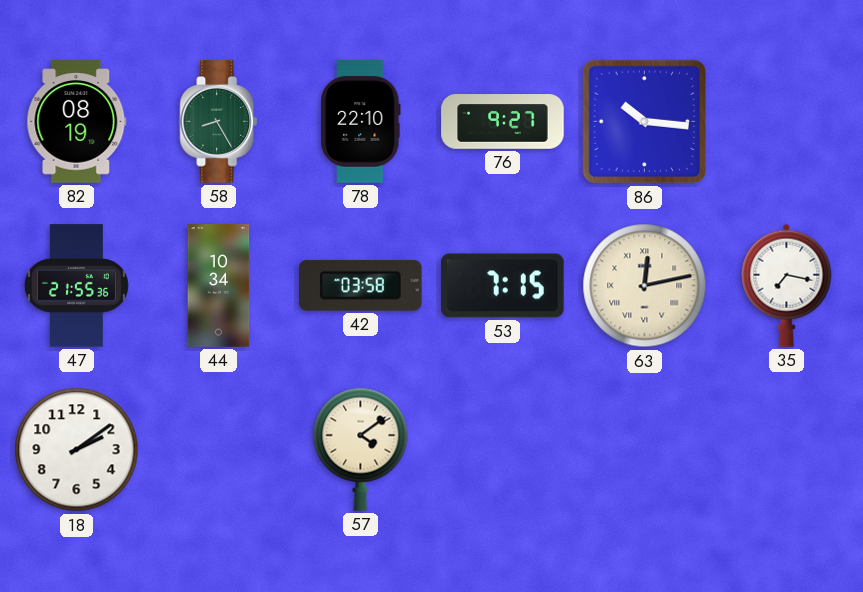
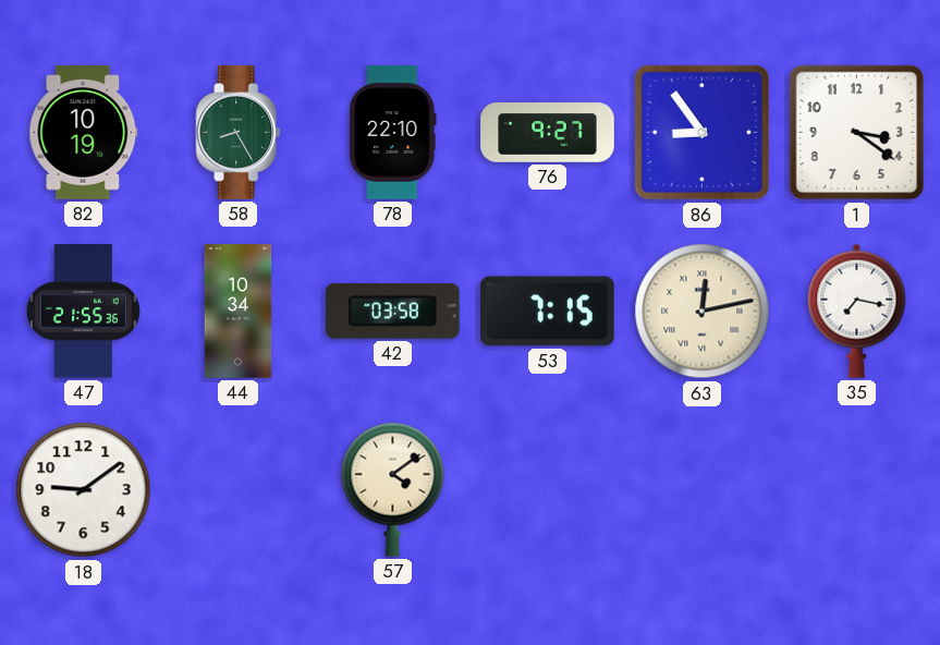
82: 08:19 -> 10:19 (84, 133)
86: 10:16 -> 8:54 (703, 133)
1: none -> 3:21 (857, 133)
18: 2:09 -> 9:09 (84, 490)
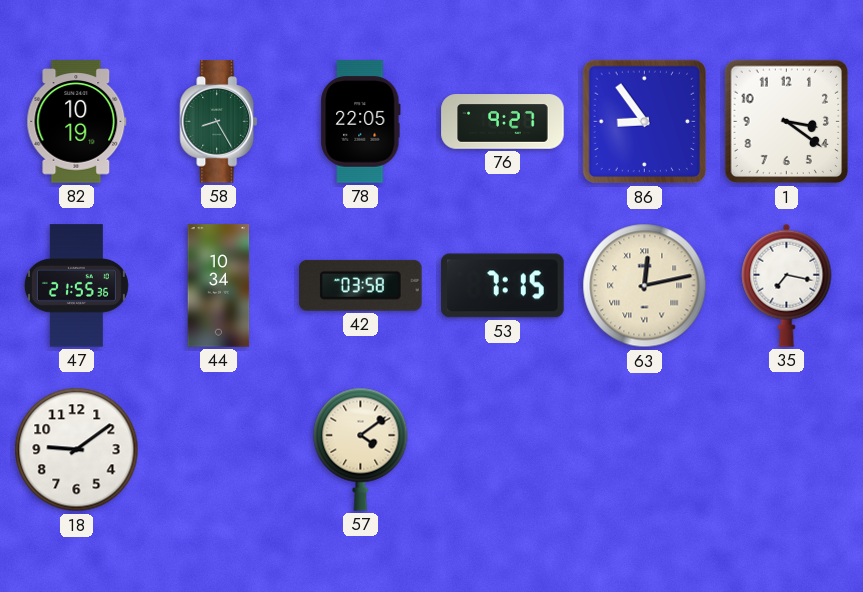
78: 22:10 -> 22:05 (361, 122)
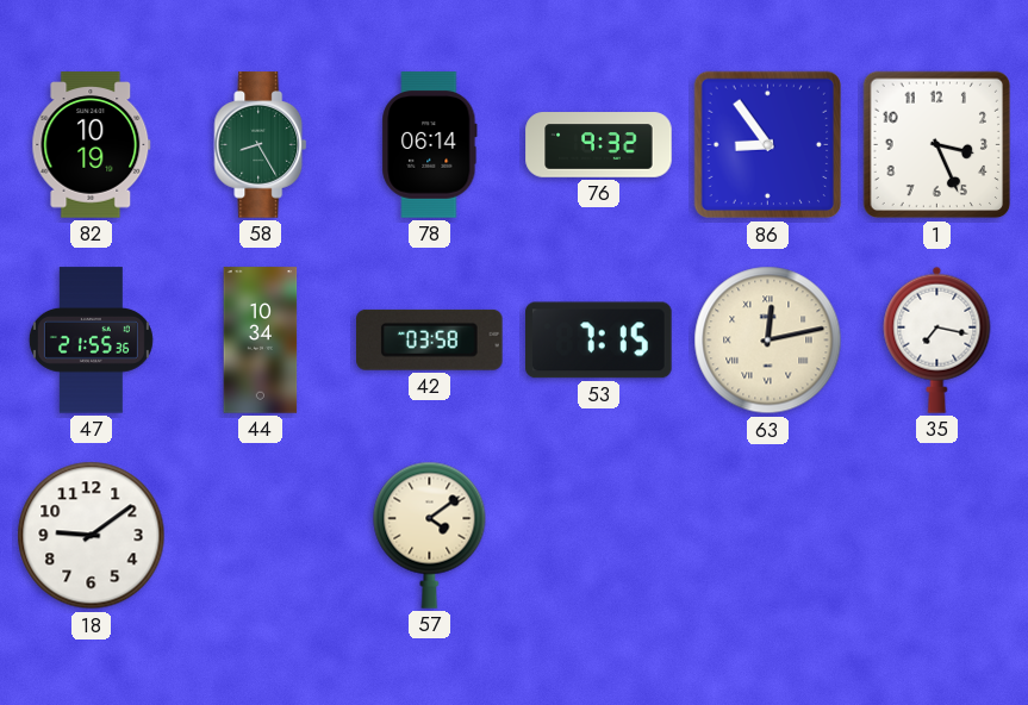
78: 22:05 -> 06:14 (430, 145)
76: 9:27 -> 9:32 (599, 145)
1: 3:21 -> 3:26 (937, 145)
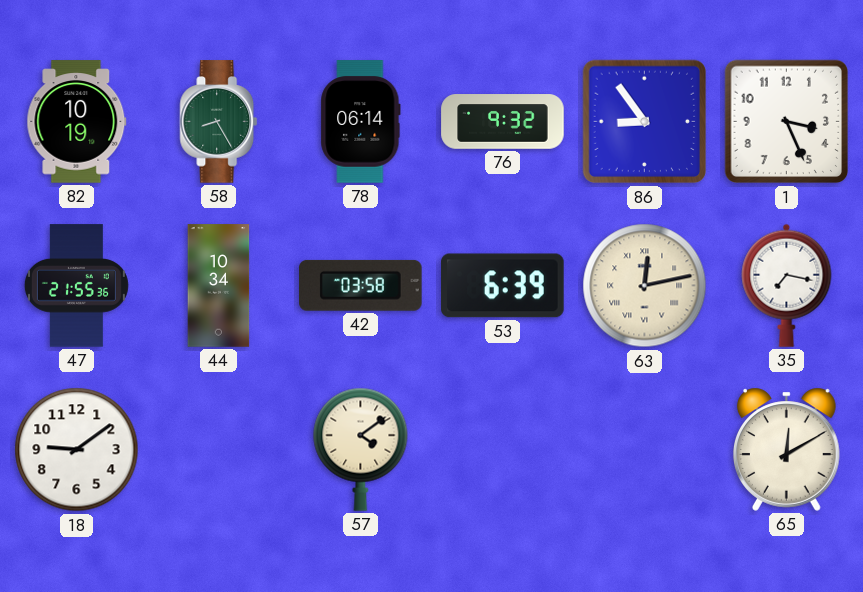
53: 7:15 -> 6:39 (503, 286)
65: none -> 12:10 (787, 449)
